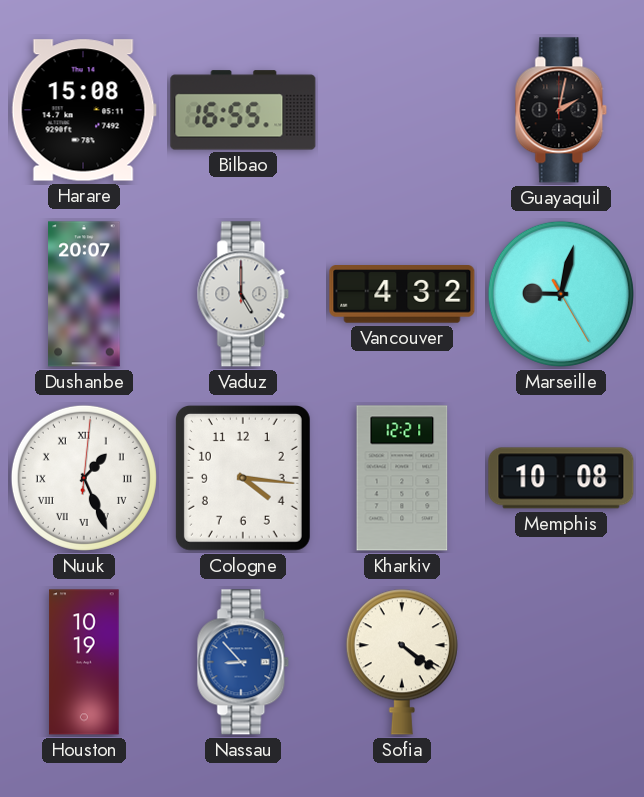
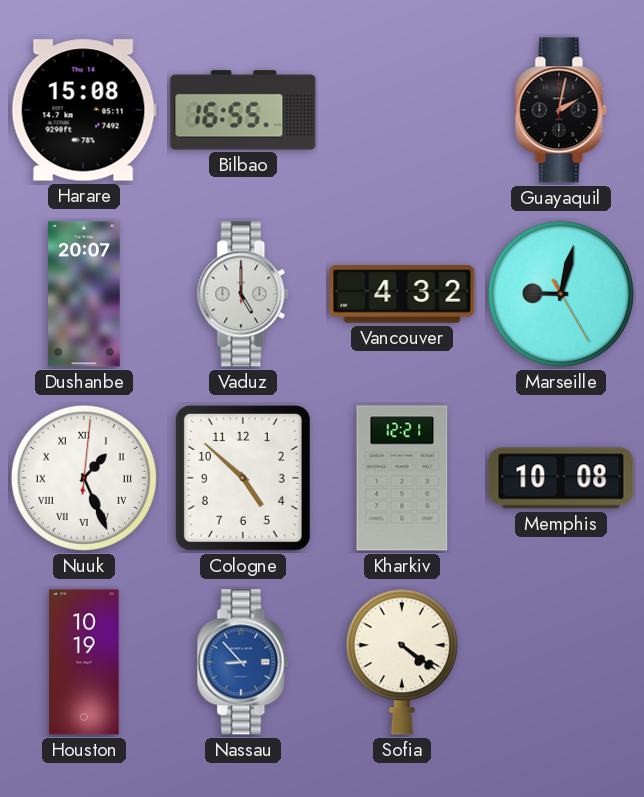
Cologne: 4:16 -> 4:52 (243, 478)
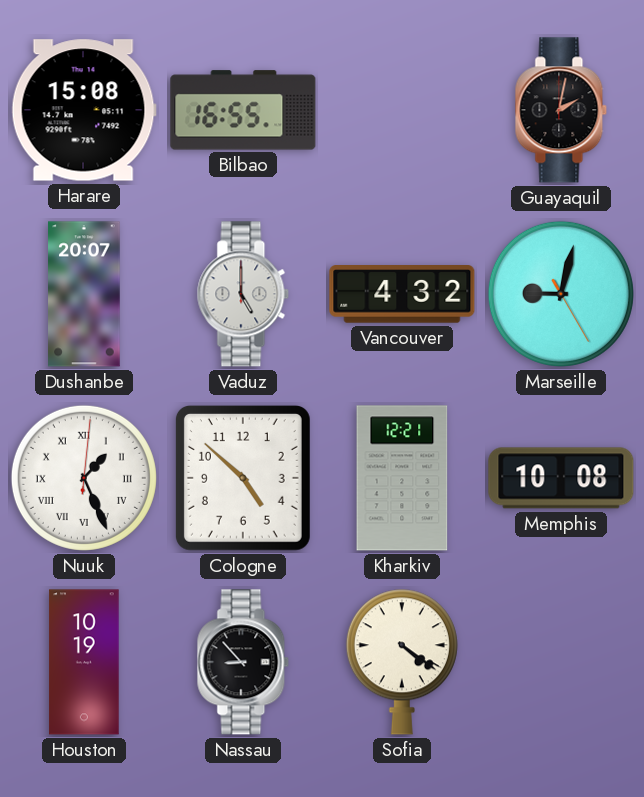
Nassau dial: blue -> black (243, 662)
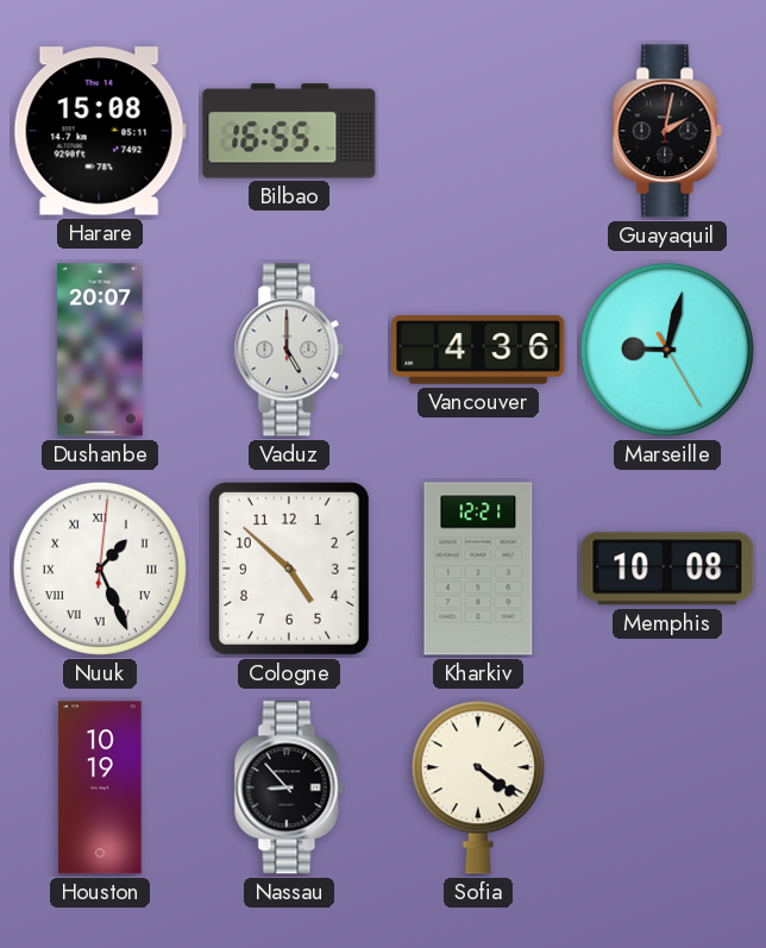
Vancouver: 4:32 -> 4:36 (478, 350)
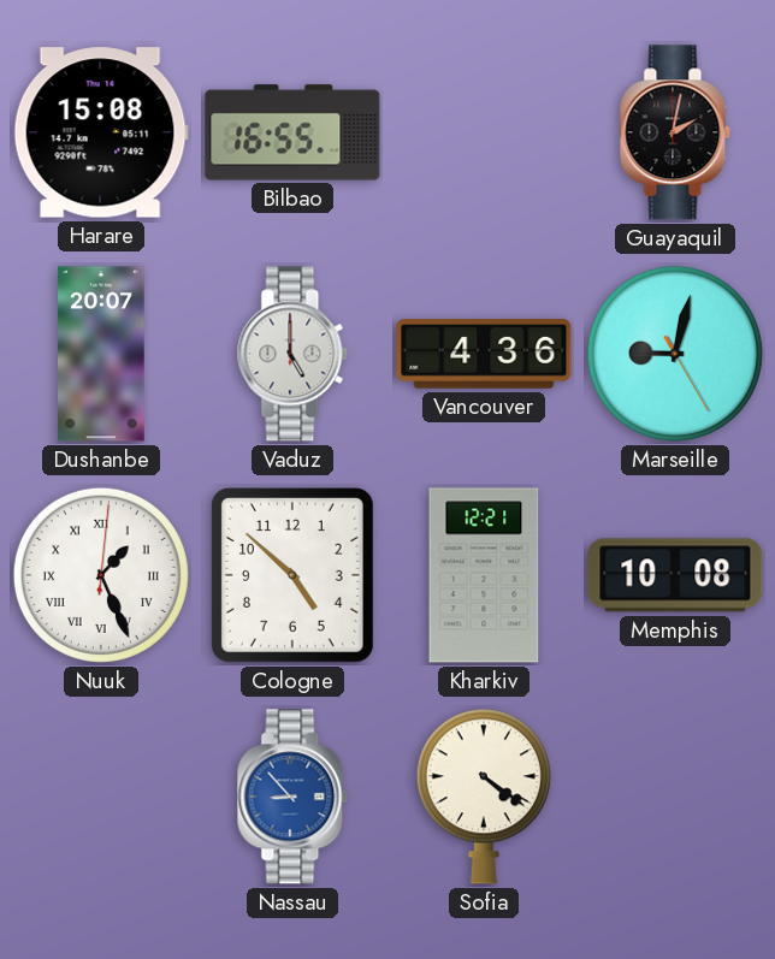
Houston: 10:19 -> none (100, 787)
Nassau dial: black -> blue (292, 797)
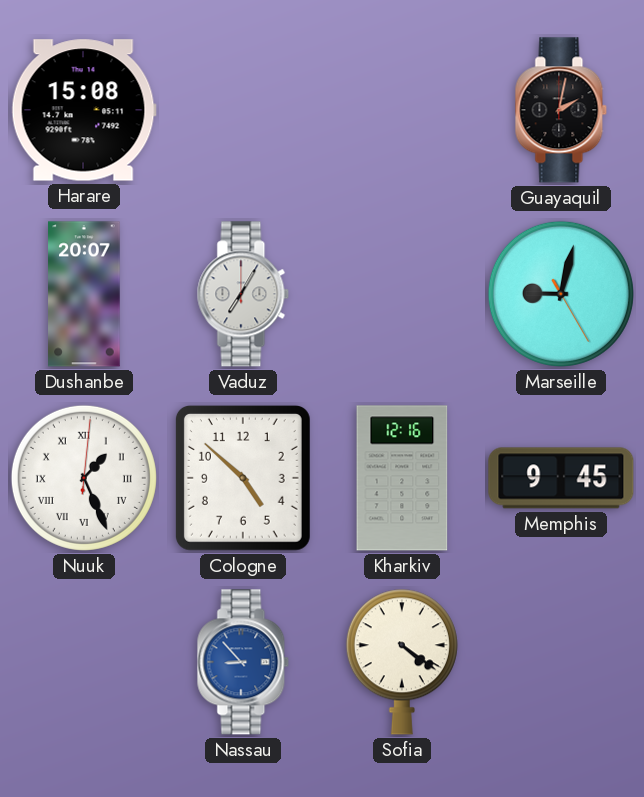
Bilbao: 16:55 -> none (292, 132)
Vaduz: 5:00 -> 7:05 (243, 294)
Vancouver: 4:36 -> none (484, 354)
Kharkiv: 12:21 -> 12:16 (402, 478)
Memphis: 10:08 -> 9:45 (561, 478)
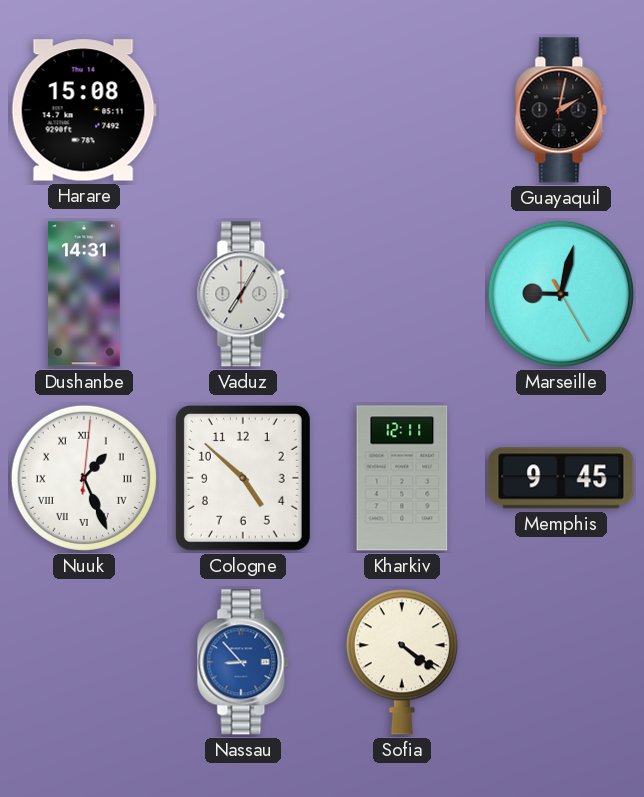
Dushanbe: 20:07 -> 14:31 (84, 294)
Kharkiv: 12:16 -> 12:11 (402, 478)
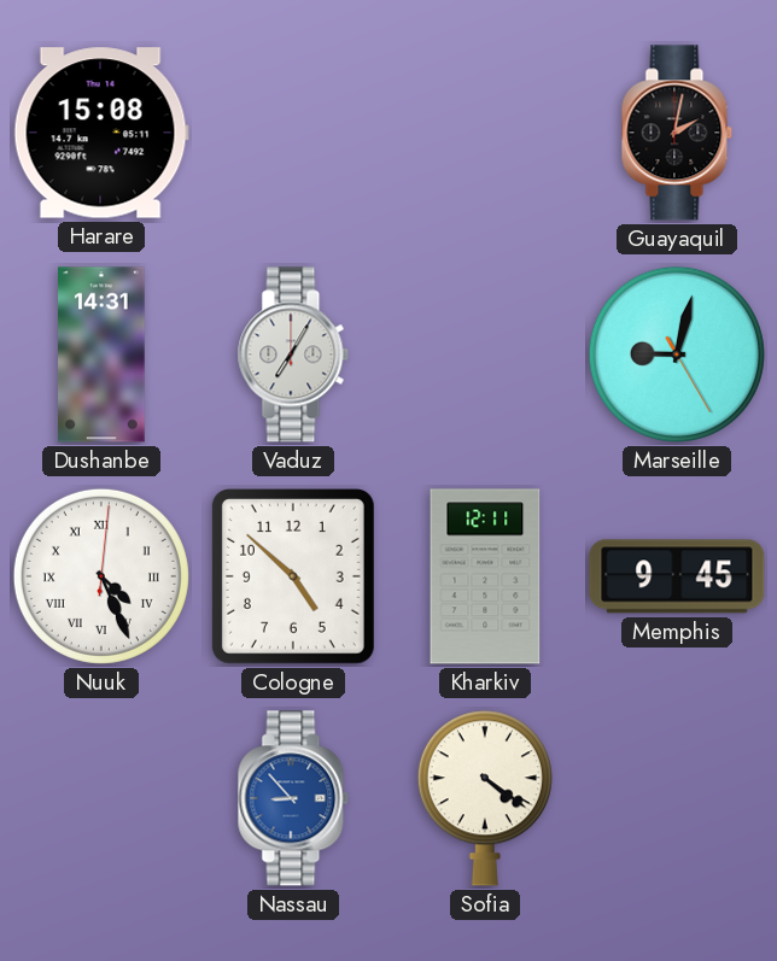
Nuuk: 1:26 -> 4:26 (101, 576)
